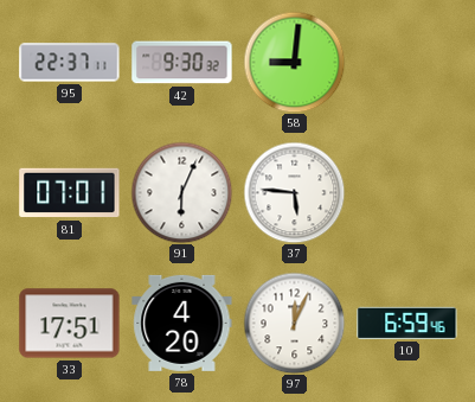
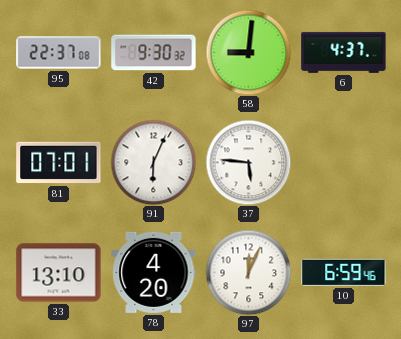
95: 22:37:11 -> 22:37:08 (59, 53)
6: none -> 4:37 (344, 52)
33: 17:51 -> 13:10 (59, 273)
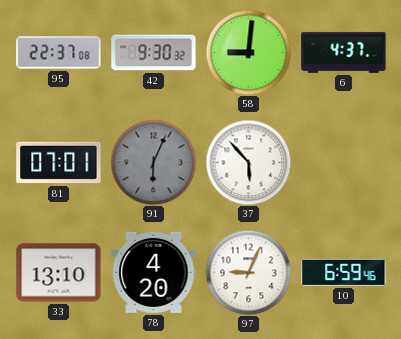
91 dial: white -> grey (153, 162)
37: 5:46 -> 5:53 (248, 162)
97: 12:04 -> 9:04 (248, 272)
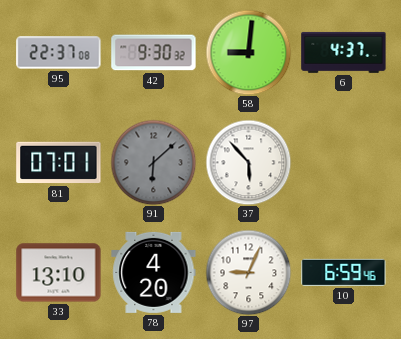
91: 6:04 -> 6:08 (153, 162)
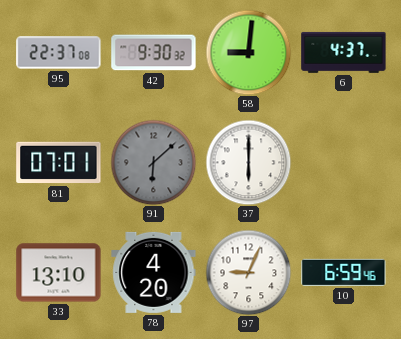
37: 5:53 -> 6:00 (248, 162)
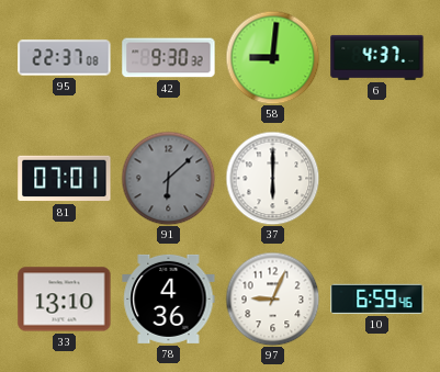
78: 4:20 -> 4:36 (169, 298)
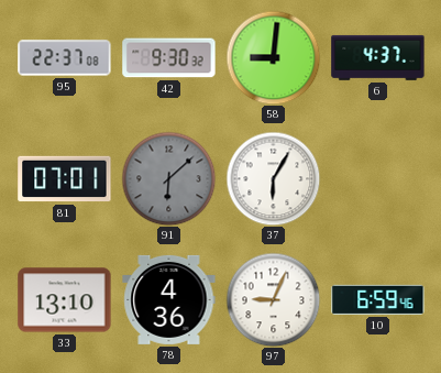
37: 6:00 -> 6:05 (273, 178)
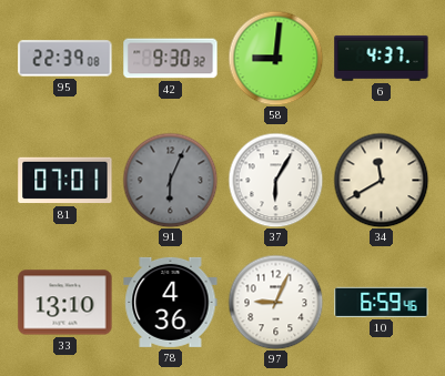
95: 22:37 -> 22:39 (65, 59)
91: 6:08 -> 6:04 (170, 180)
34: none -> 11:40 (381, 180)
